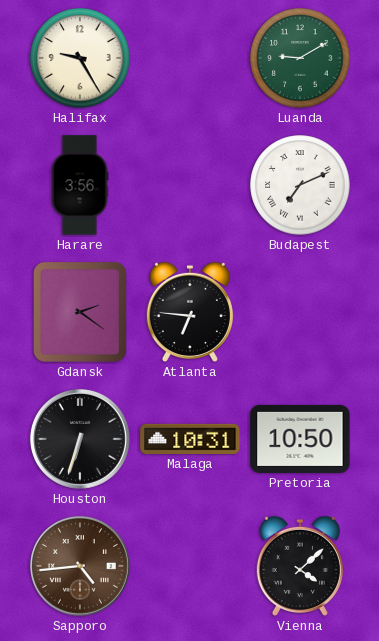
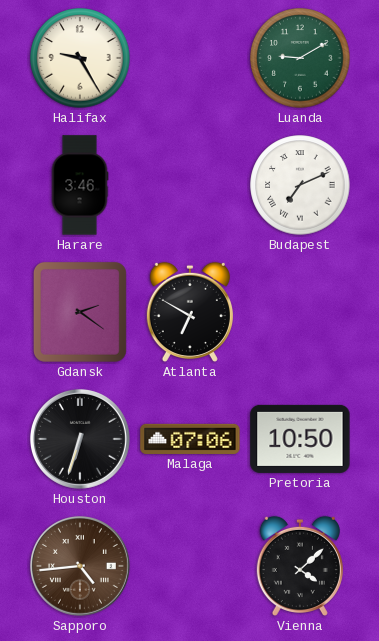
Harare: 3:56 -> 3:46 (80, 185)
Atlanta: 6:46 -> 6:50 (190, 312)
Malaga: 10:31 -> 07:06 (190, 439)
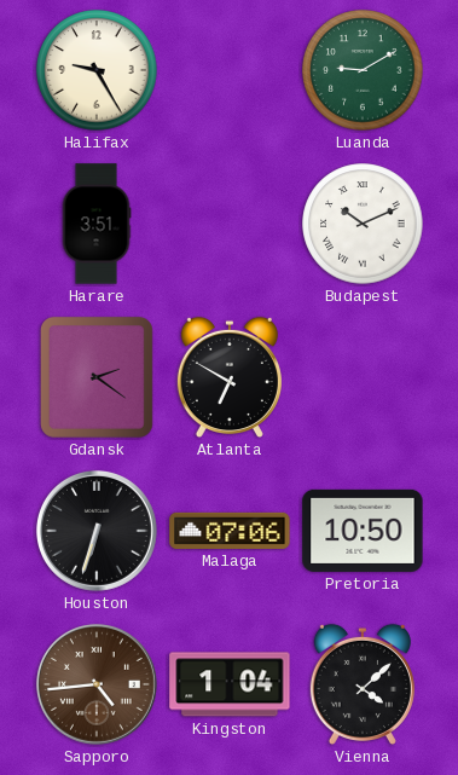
Harare: 3:46 -> 3:51 (97, 224)
Budapest: 7:11 -> 10:11 (363, 224)
Kingston: none -> 1:04 (230, 684)
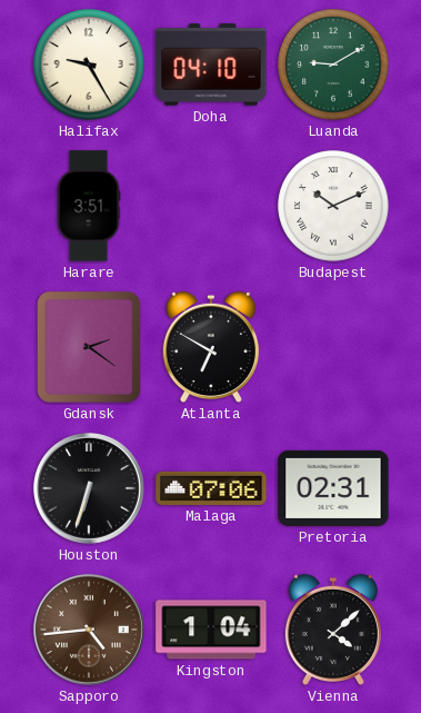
Doha: none -> 04:10 (211, 65)
Pretoria: 10:50 -> 02:31 (333, 488)
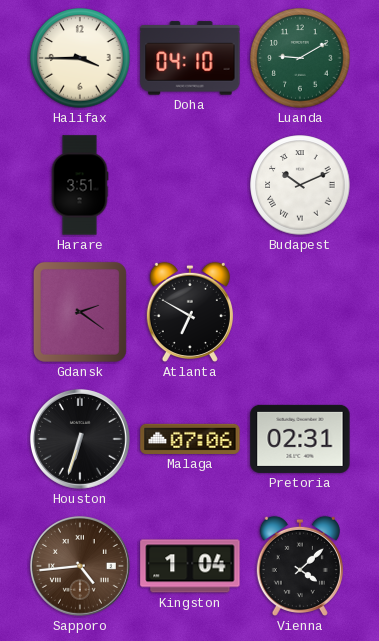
Halifax: 9:25 -> 3:45 (80, 58)
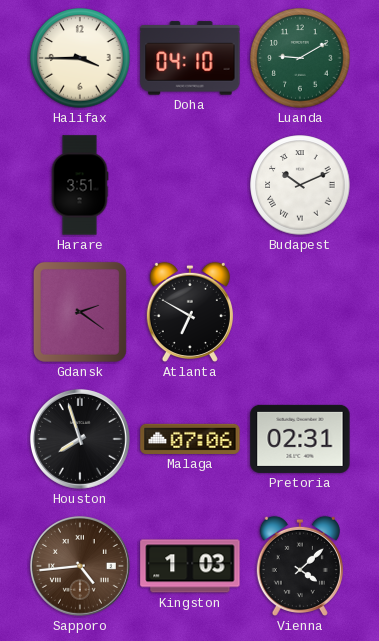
Houston: 6:33 -> 7:57 (80, 439)
Kingston: 1:04 -> 1:03 (190, 566)
